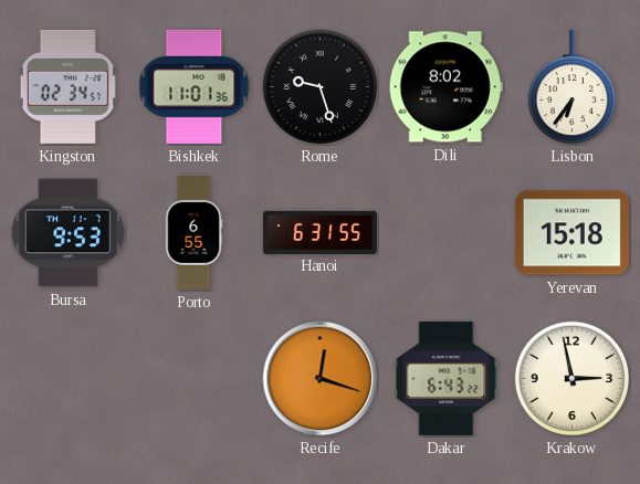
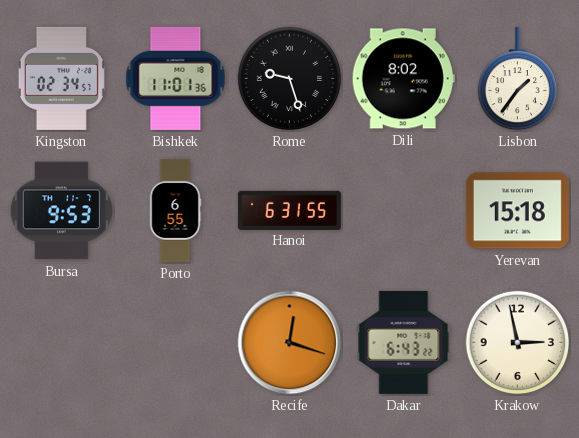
Lisbon: 6:36 -> 1:36 (517, 79)
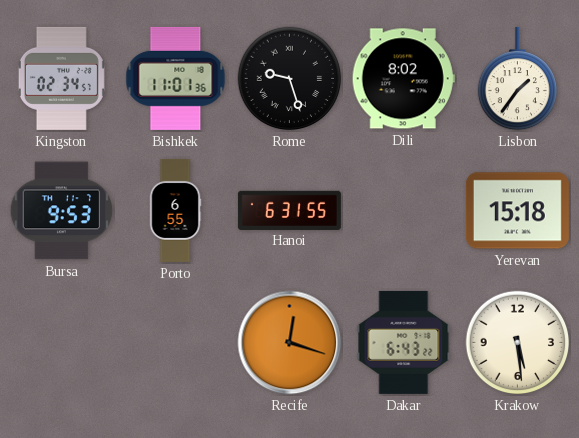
Krakow: 2:58 -> 5:29 (518, 343)
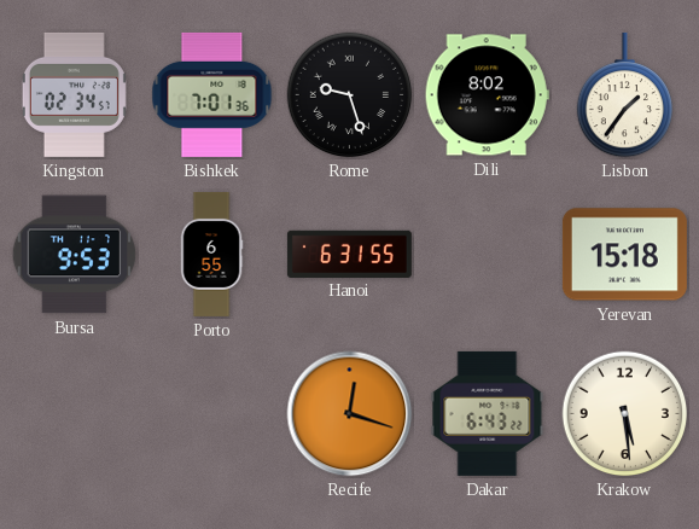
Bishkek: 11:01 -> 7:01 (212, 94)
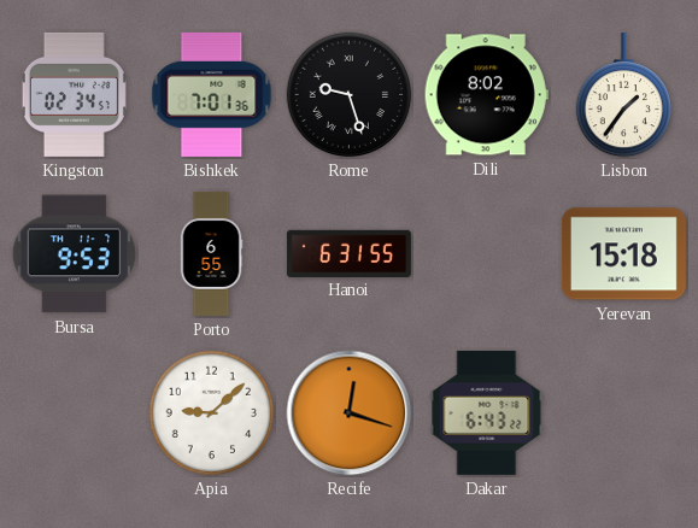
Apia: none -> 9:08 (212, 413)
Krakow: 5:29 -> none (625, 414)
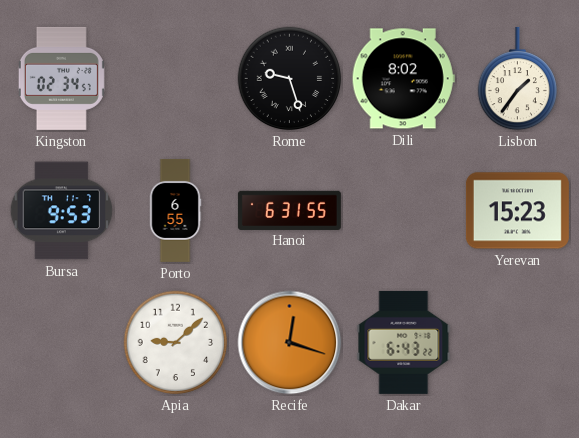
Bishkek: 7:01 -> none (212, 94)
Yerevan: 15:18 -> 15:23 (517, 211)
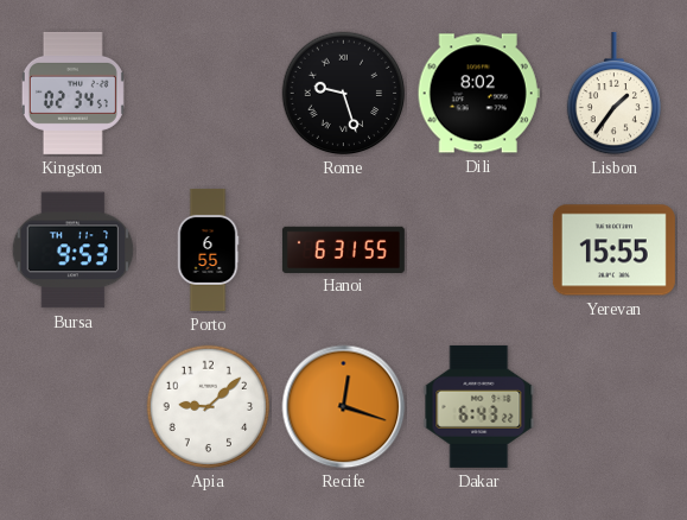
Yerevan: 15:23 -> 15:55 (613, 251)
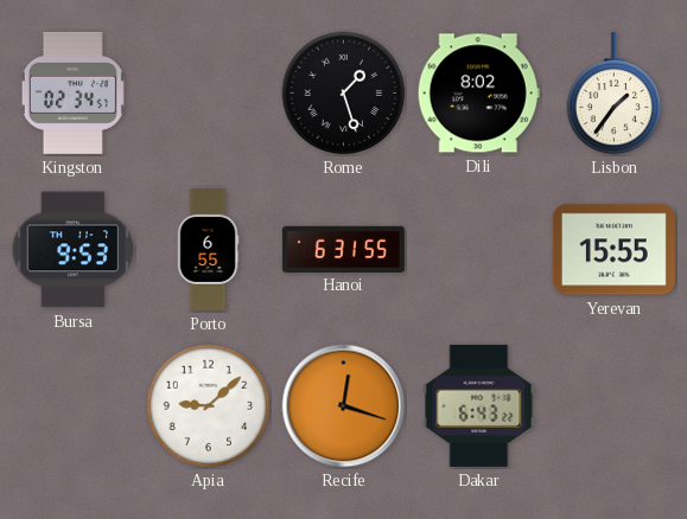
Rome: 9:27 -> 1:27 (344, 94)
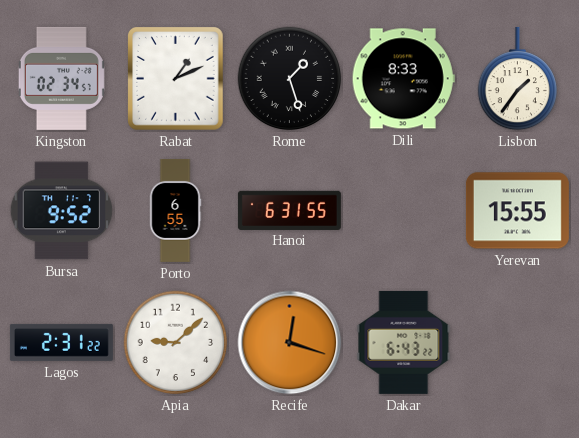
Rabat: none -> 1:11 (176, 79)
Dili: 8:02 -> 8:33 (403, 79)
Bursa: 9:53 -> 9:52 (62, 211)
Lagos: none -> 2:31 (61, 342)
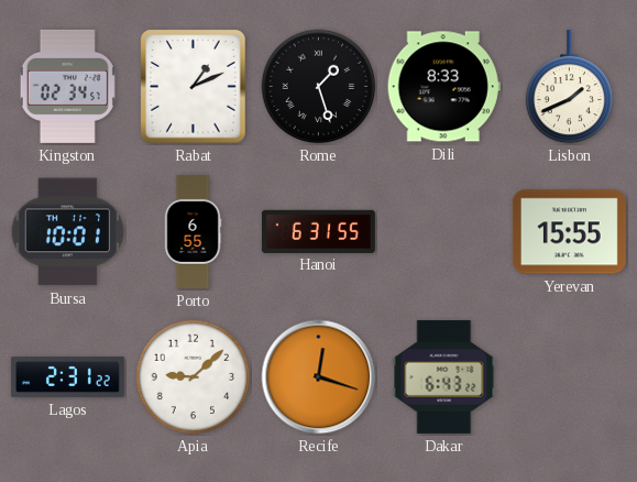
Lisbon: 1:36 -> 1:41 (569, 87)
Bursa: 9:52 -> 10:01 (68, 232)
